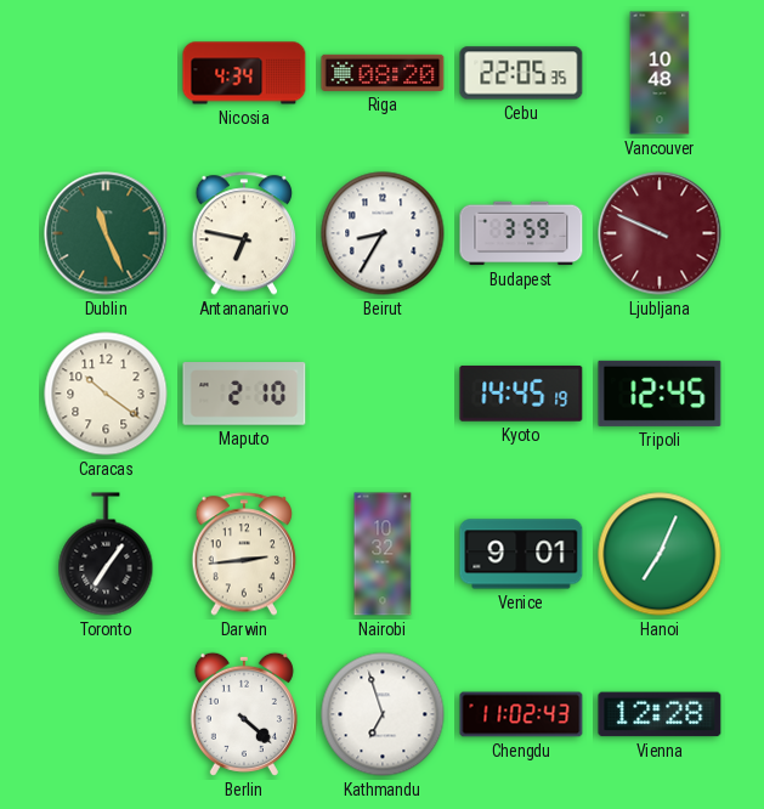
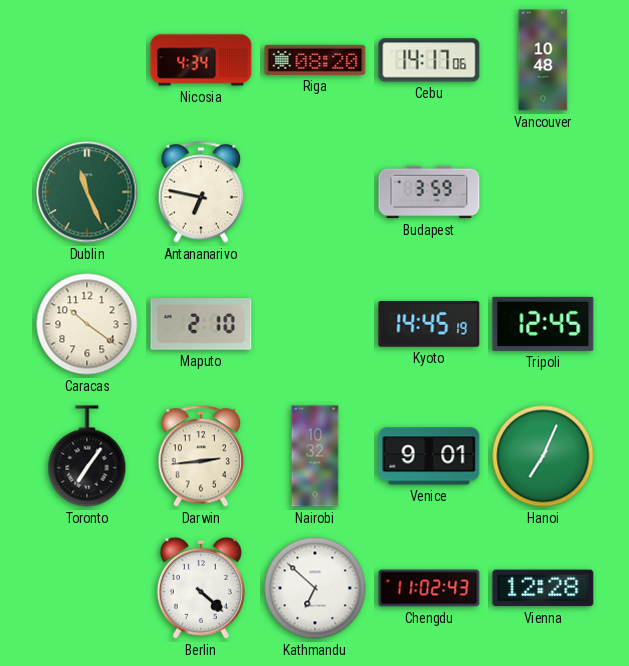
Cebu: 22:05 -> 14:17 (429, 60)
Beirut: 8:35 -> none (383, 233)
Ljubljana: 9:49 -> none (660, 233)
Kathmandu: 6:57 -> 6:52 (315, 588)
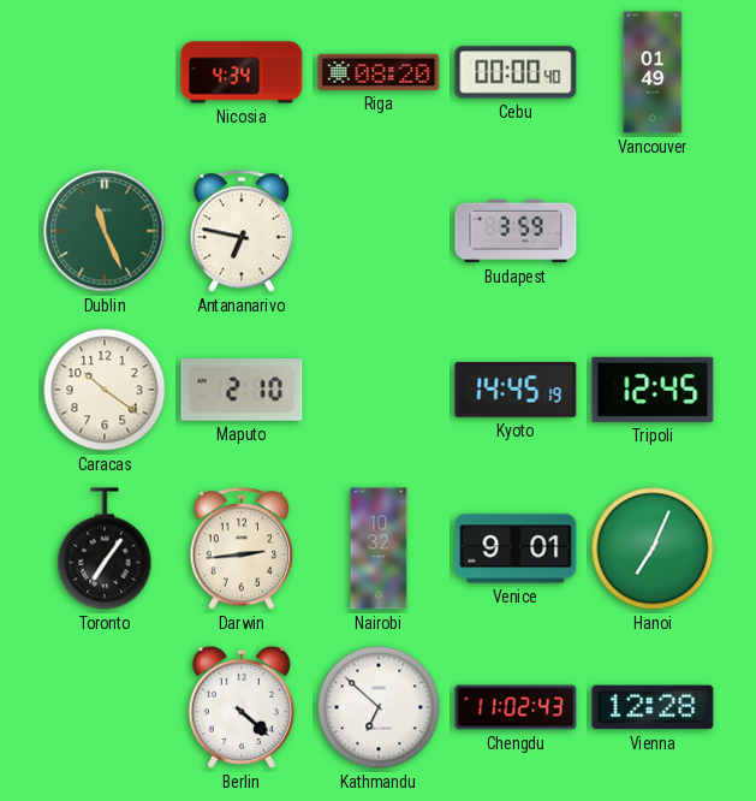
Cebu: 14:17 -> 00:00 (516, 72)
Vancouver: 10:48 -> 01:49 (653, 72)
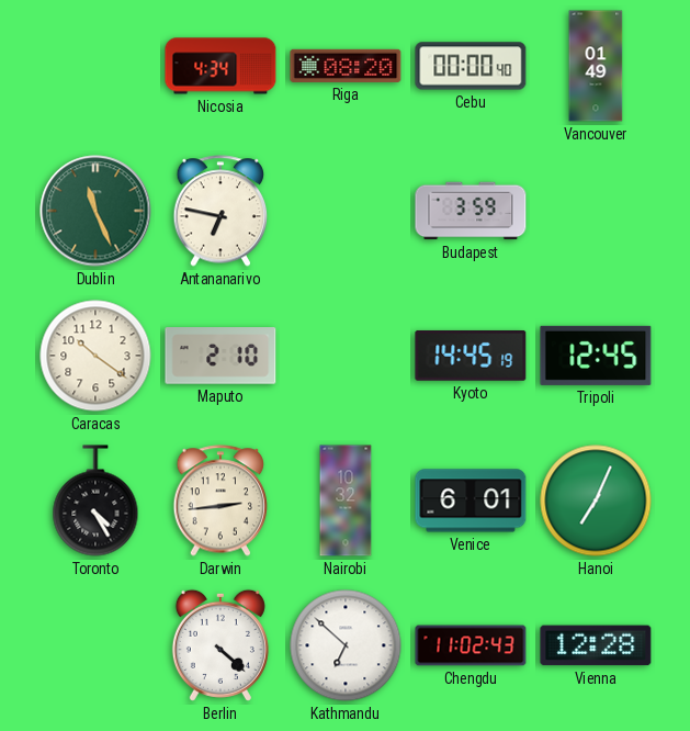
Toronto: 7:06 -> 4:25 (95, 501)
Venice: 9:01 -> 6:01 (471, 501)
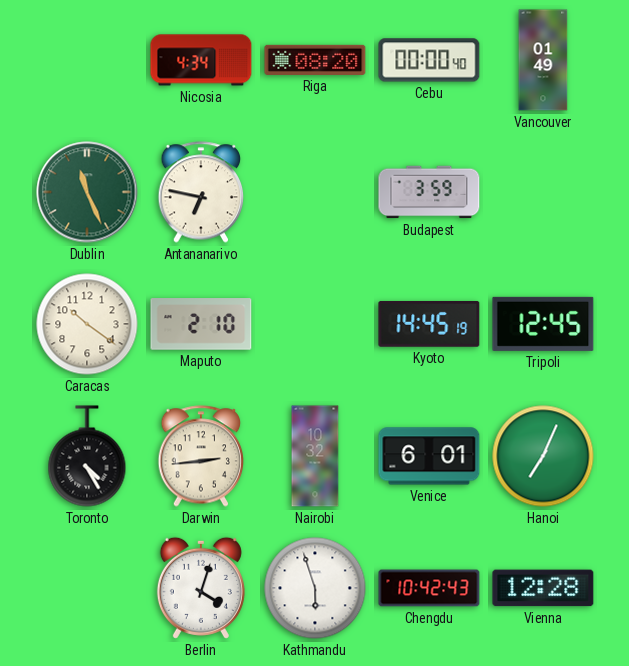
Berlin: 4:22 -> 4:03 (201, 588)
Kathmandu: 6:52 -> 5:57 (315, 588)
Chengdu: 11:02 -> 10:42 (429, 588)
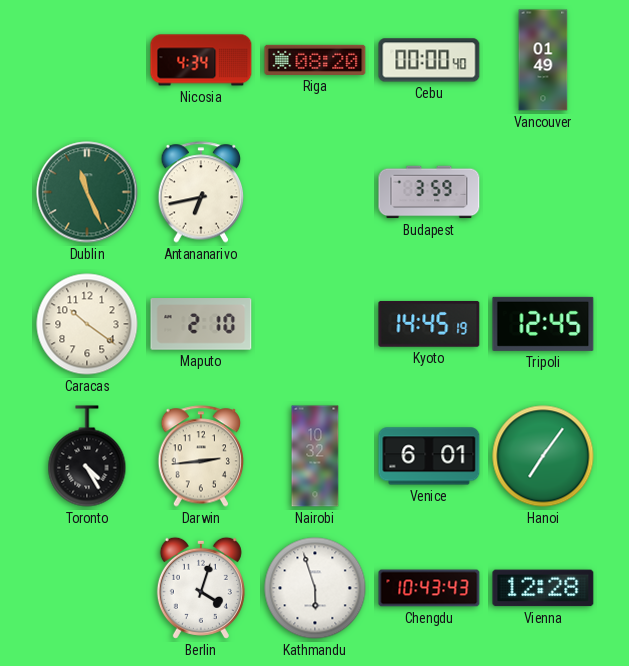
Antananarivo: 6:47 -> 6:43 (201, 192)
Hanoi: 7:04 -> 7:06 (543, 456)
Chengdu: 10:42 -> 10:43 (429, 588)
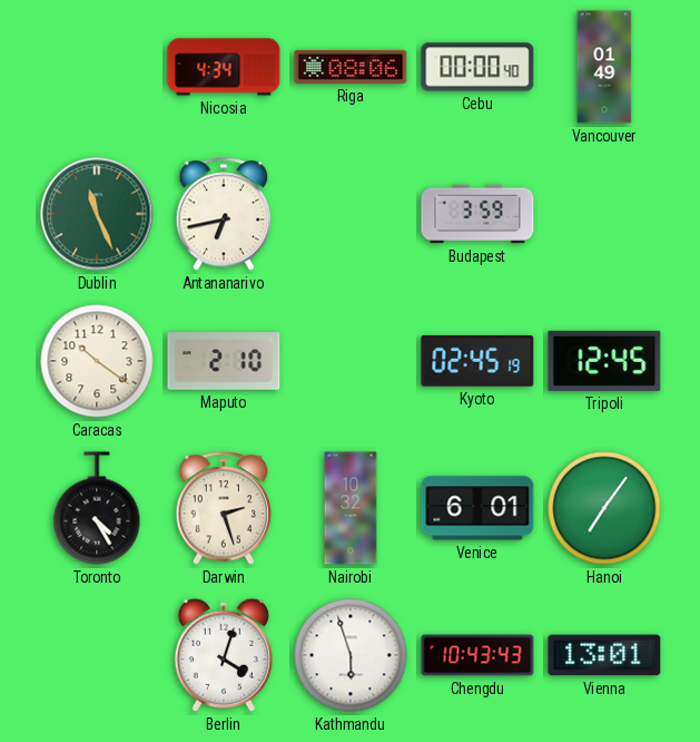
Riga: 08:20 -> 08:06 (351, 67)
Kyoto: 14:45 -> 02:45 (477, 361)
Darwin: 2:44 -> 2:27 (224, 508)
Vienna: 12:28 -> 13:01 (604, 655)
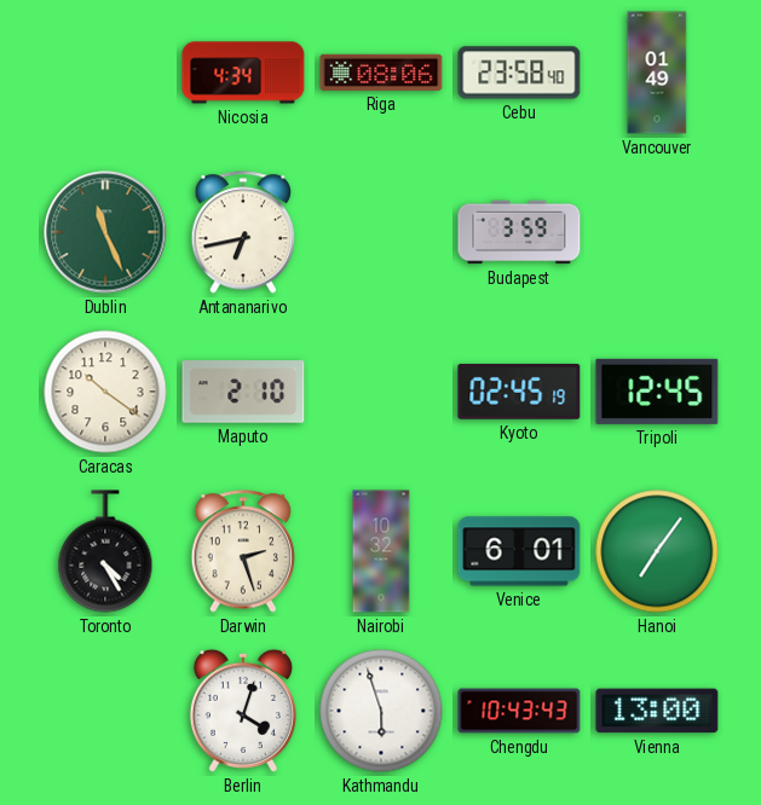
Cebu: 00:00 -> 23:58 (519, 73)
Vienna: 13:01 -> 13:00 (657, 711)
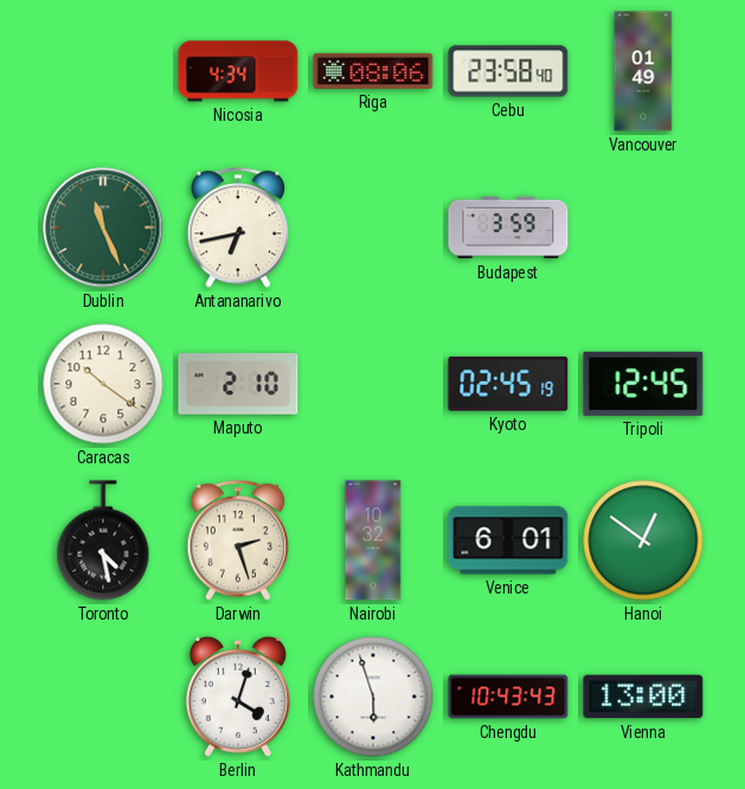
Toronto: 4:25 -> 4:28 (103, 540)
Hanoi: 7:06 -> 12:51 (643, 540)
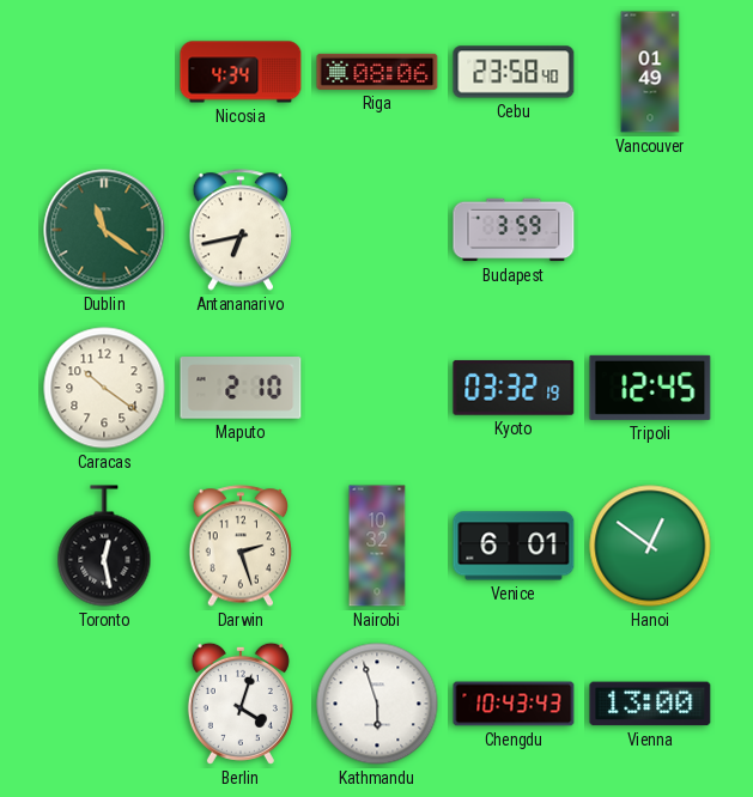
Dublin: 11:26 -> 11:21 (104, 230)
Kyoto: 02:45 -> 03:32 (514, 388)
Toronto: 4:28 -> 12:28 (104, 546)
